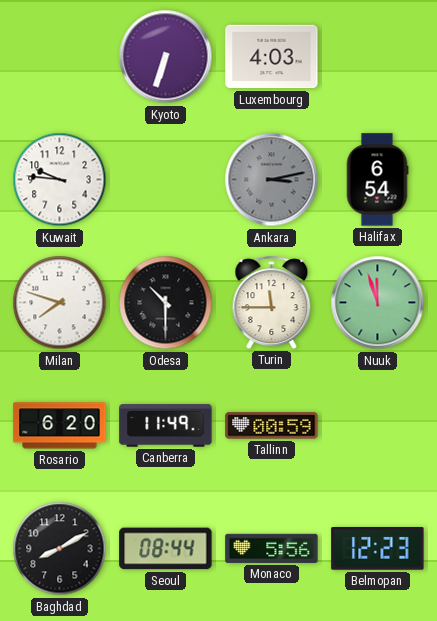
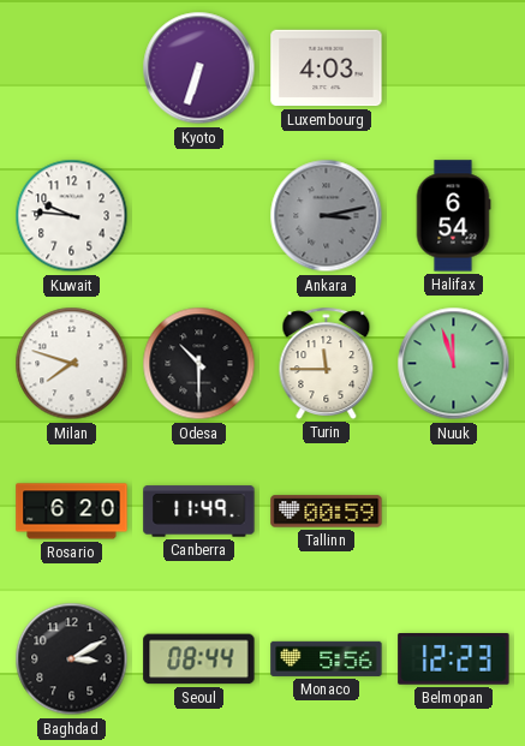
Baghdad: 8:10 -> 3:10 (72, 660)
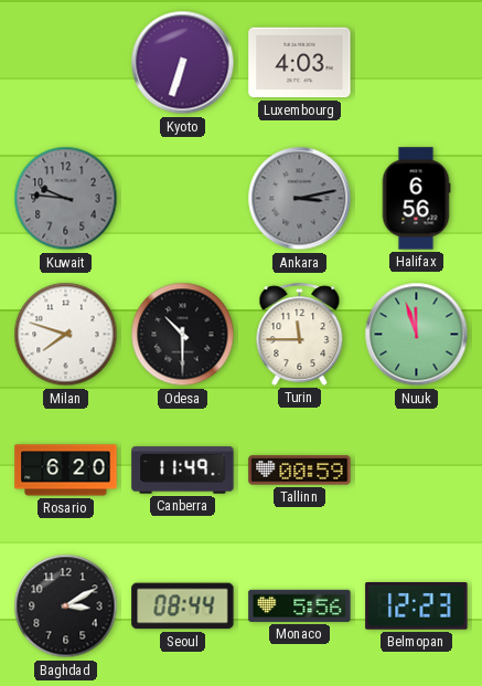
Kuwait dial: white -> grey (66, 199)
Halifax: 6:54 -> 6:56 (416, 199)
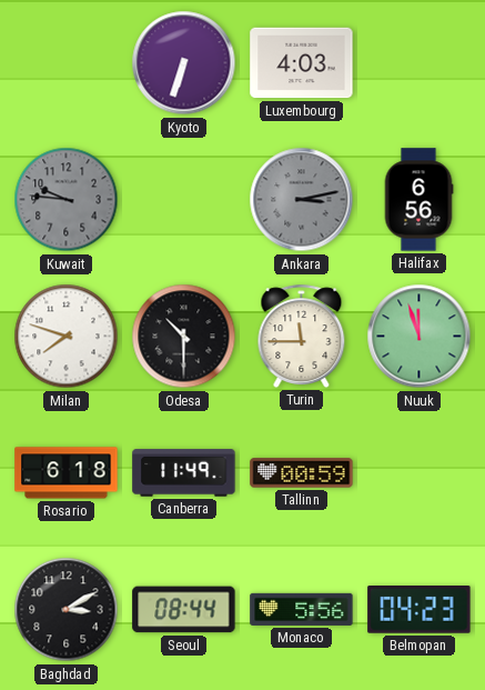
Rosario: 6:20 -> 6:18 (67, 473)
Belmopan: 12:23 -> 04:23 (420, 610)
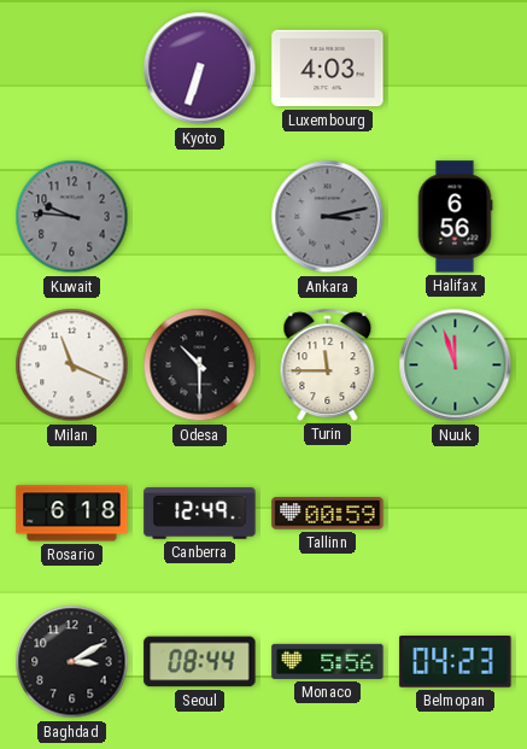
Milan: 7:48 -> 11:19 (72, 365)
Canberra: 11:49 -> 12:49 (200, 514)
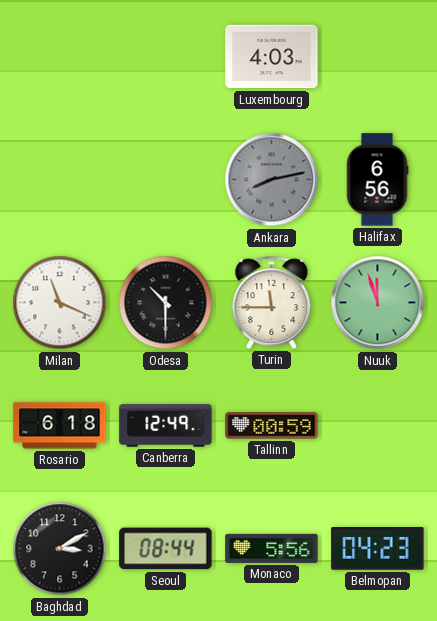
Kyoto: 6:33 -> none (200, 69)
Kuwait: 9:46 -> none (72, 217)
Ankara: 3:13 -> 8:13 (272, 180)
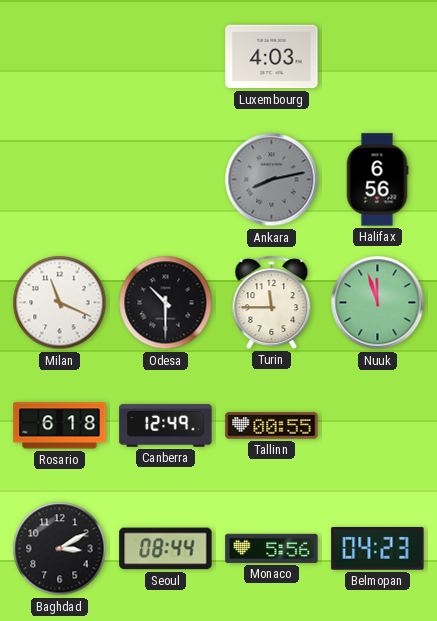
Tallinn: 00:59 -> 00:55 (272, 426)
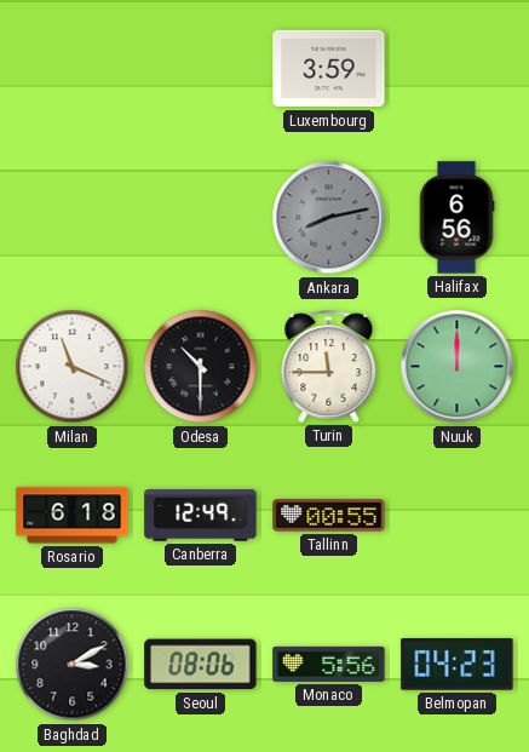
Luxembourg: 4:03 -> 3:59 (329, 69)
Nuuk: 11:57 -> 12:00 (458, 367)
Seoul: 08:44 -> 08:06 (201, 665)
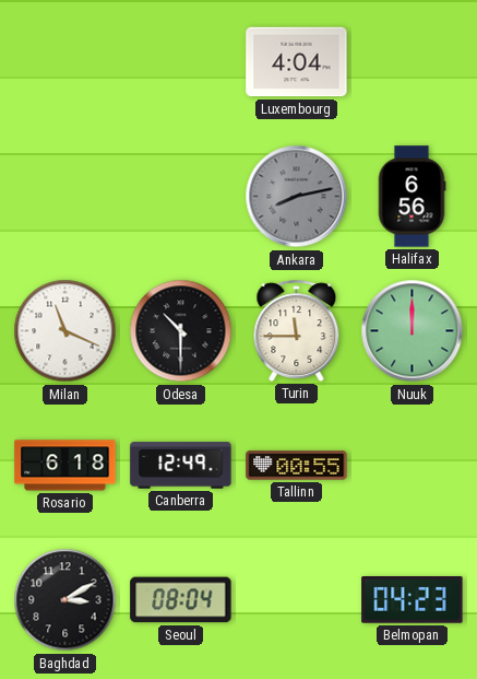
Luxembourg: 3:59 -> 4:04 (297, 62)
Seoul: 08:06 -> 08:04 (181, 600)
Monaco: 5:56 -> none (329, 664)
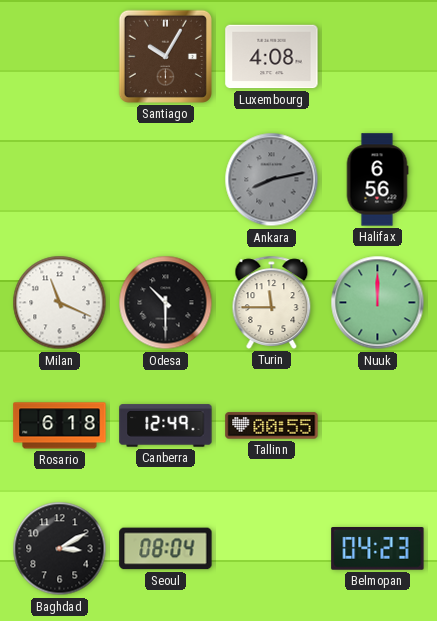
Santiago: none -> 10:05 (165, 56)
Luxembourg: 4:04 -> 4:08 (272, 57)
